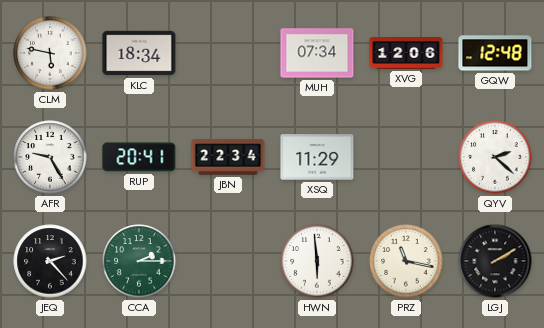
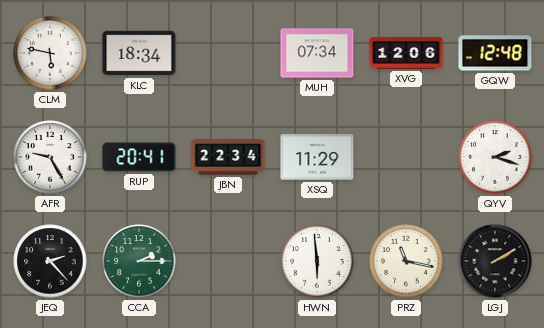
QYV: 2:22 -> 2:18 (495, 157)
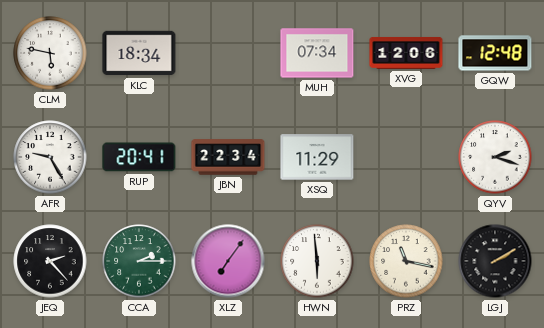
XLZ: none -> 7:06 (228, 261)
